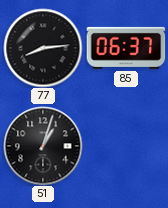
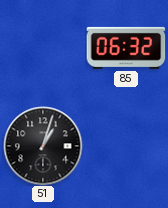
77: 8:14 -> none (43, 48)
85: 06:37 -> 06:32 (126, 48)
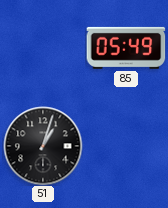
85: 06:32 -> 05:49 (126, 48)
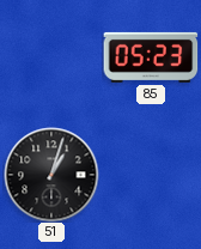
85: 05:49 -> 05:23 (151, 57)
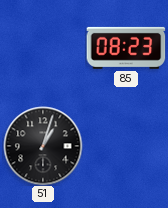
85: 05:23 -> 08:23 (126, 48)
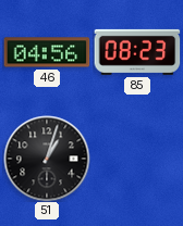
46: none -> 04:56 (47, 52)
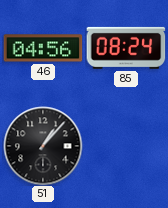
85: 08:23 -> 08:24 (126, 48)
51: 1:03 -> 1:07 (43, 146)
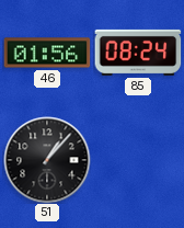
46: 04:56 -> 01:56 (47, 53)
